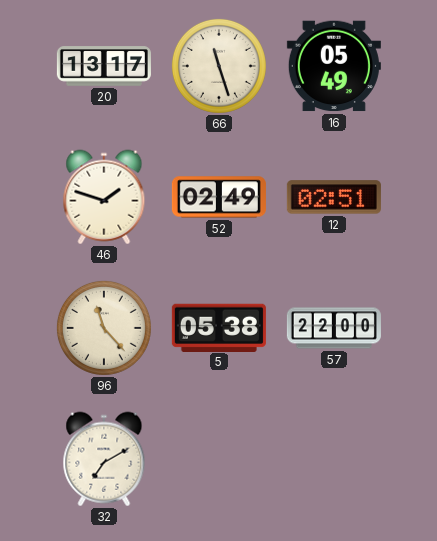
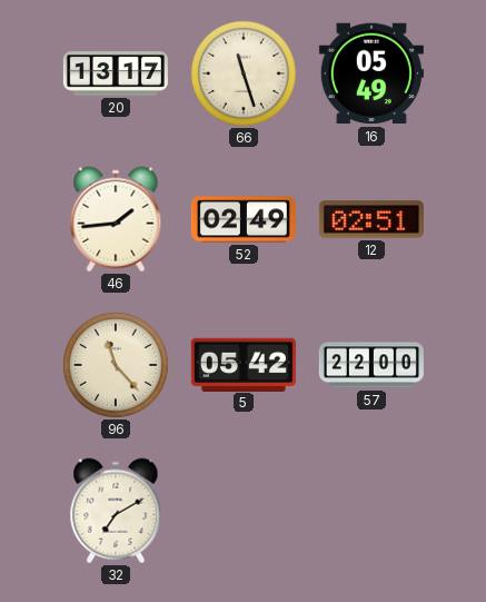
46: 1:48 -> 1:44 (116, 219)
5: 05:38 -> 05:42 (244, 364)
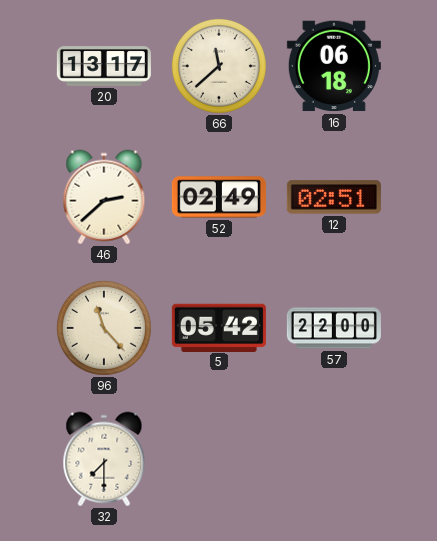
66: 11:27 -> 11:38 (219, 66)
16: 05:49 -> 06:18 (334, 66)
46: 1:44 -> 2:38 (104, 197)
32: 7:10 -> 7:30 (104, 459)
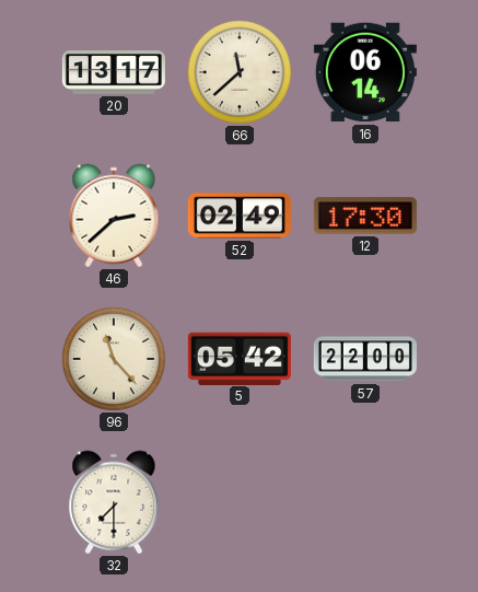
16: 06:18 -> 06:14 (365, 72)
12: 02:51 -> 17:30 (365, 216)
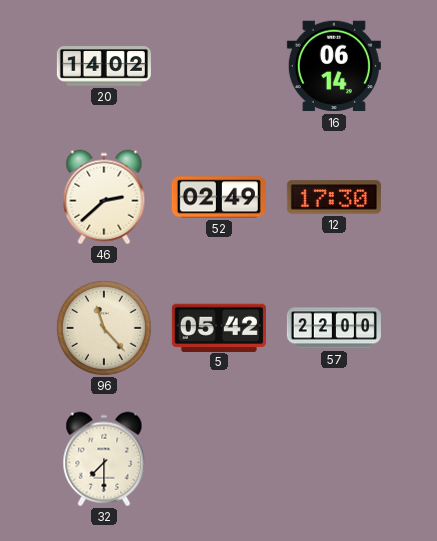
20: 13:17 -> 14:02 (104, 66)
66: 11:38 -> none (240, 72)
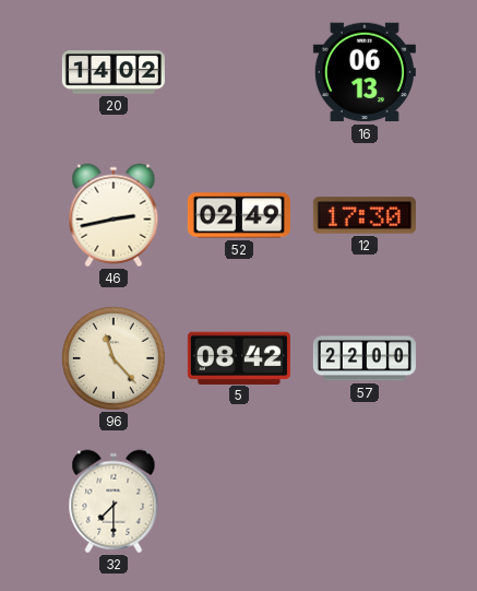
16: 06:14 -> 06:13 (365, 72)
46: 2:38 -> 2:43 (114, 215)
5: 05:42 -> 08:42 (239, 357)
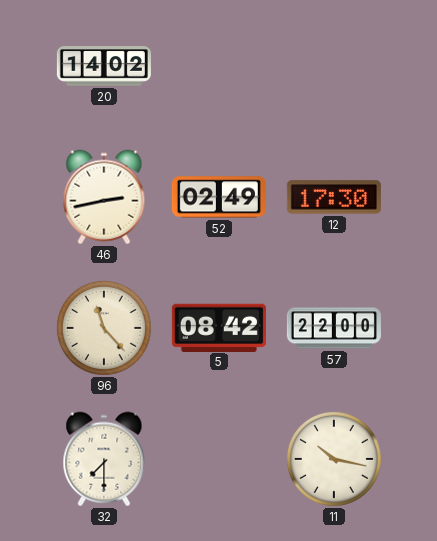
16: 06:13 -> none (365, 72)
11: none -> 10:17 (334, 459)
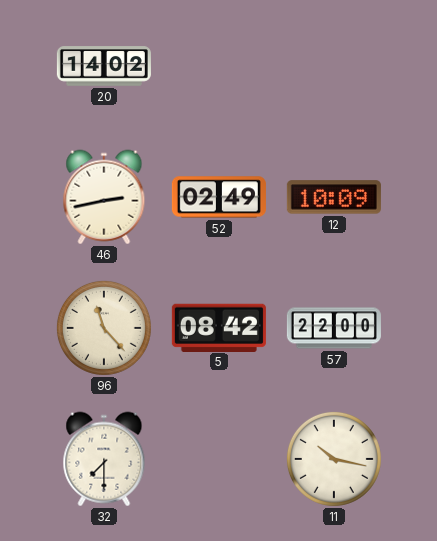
12: 17:30 -> 10:09 (334, 197)
